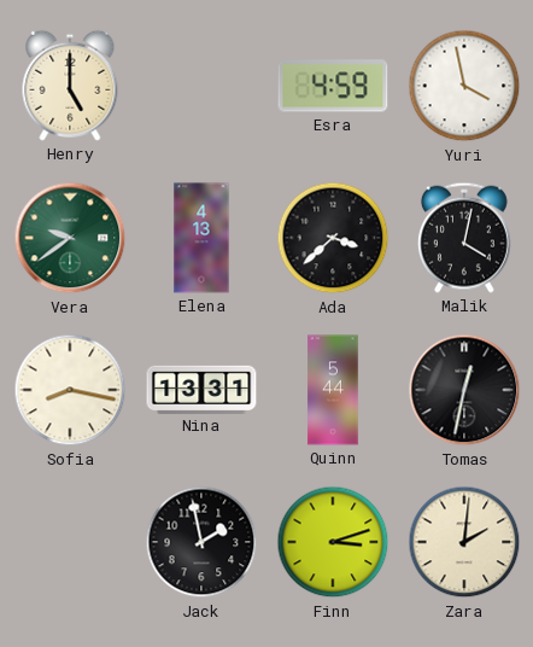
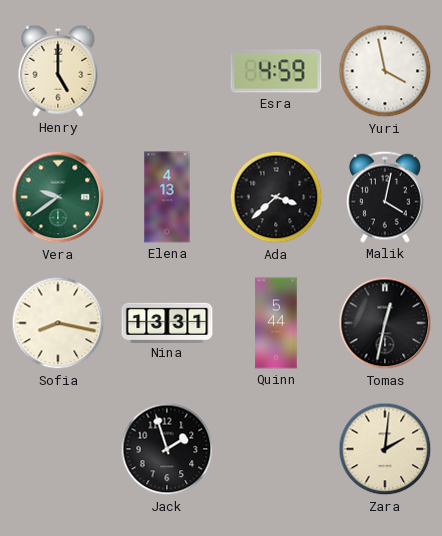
Jack: 1:58 -> 1:57 (167, 449)
Finn: 3:12 -> none (333, 542)
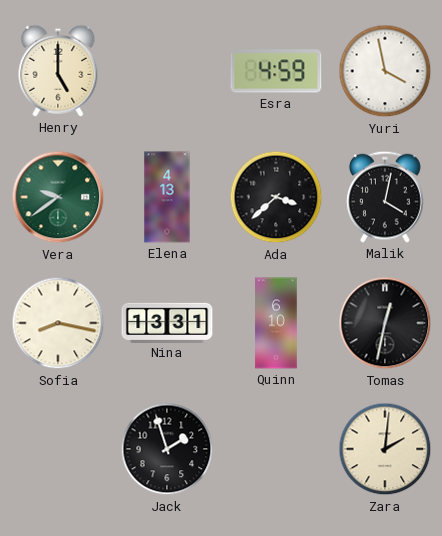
Quinn: 5:44 -> 6:10 (276, 323)
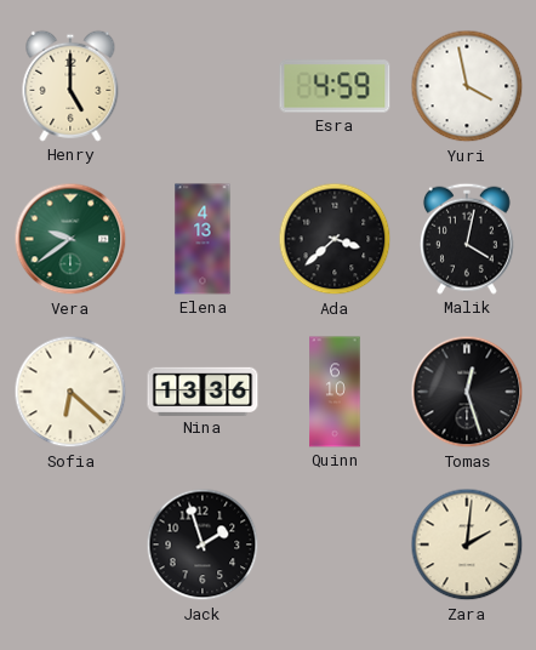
Sofia: 8:17 -> 6:22 (70, 392)
Nina: 13:31 -> 13:36 (203, 390)
Tomas: 12:32 -> 12:27 (467, 392)
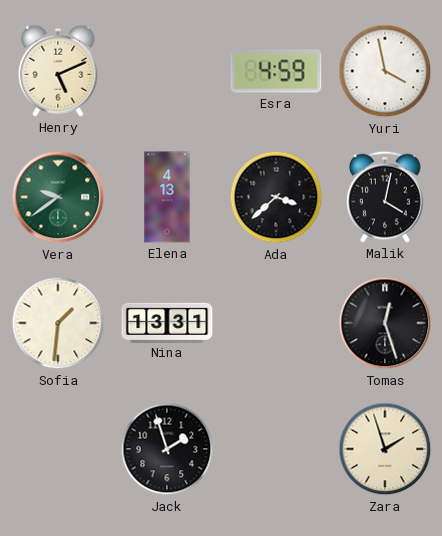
Henry: 5:00 -> 5:11 (58, 71)
Sofia: 6:22 -> 1:31 (58, 323)
Nina: 13:36 -> 13:31 (167, 322)
Quinn: 6:10 -> none (335, 392)
Zara: 2:01 -> 1:57 (385, 449)
